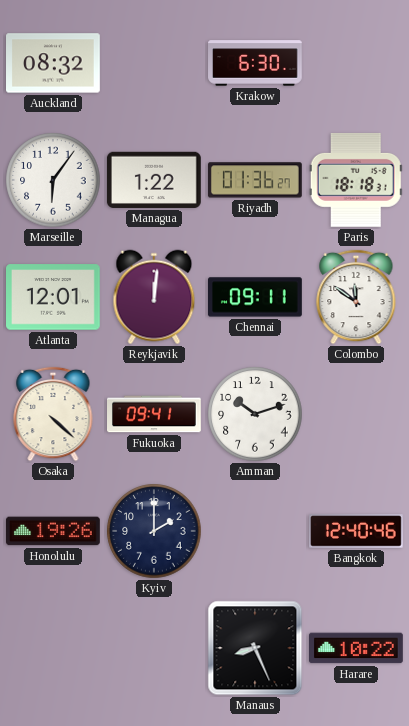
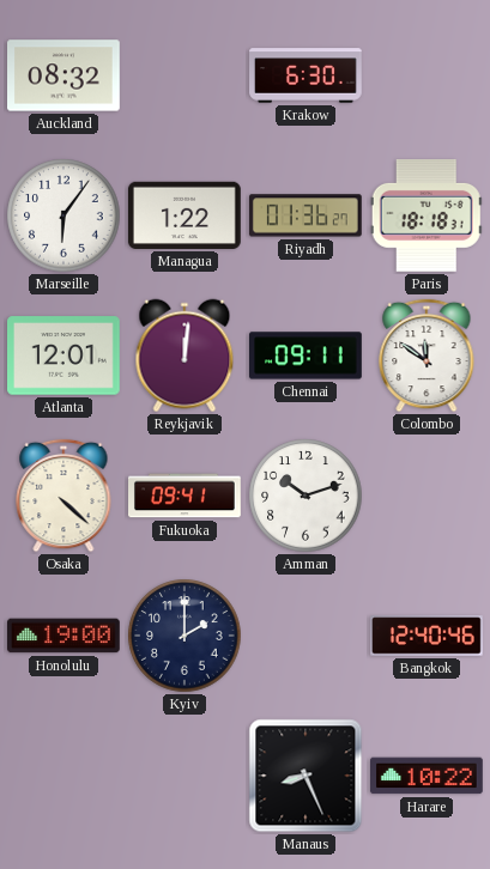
Honolulu: 19:26 -> 19:00 (65, 636)
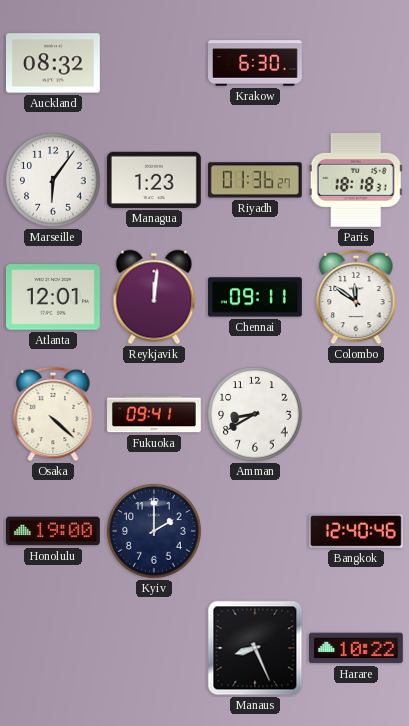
Managua: 1:22 -> 1:23 (154, 180)
Amman: 10:12 -> 8:40 (255, 414)
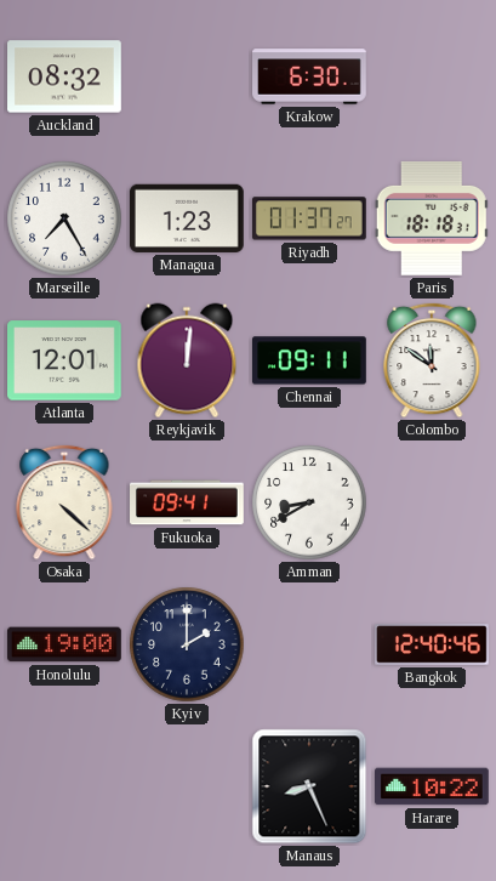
Marseille: 6:06 -> 7:25 (64, 218)
Riyadh: 01:36 -> 01:37 (310, 218)
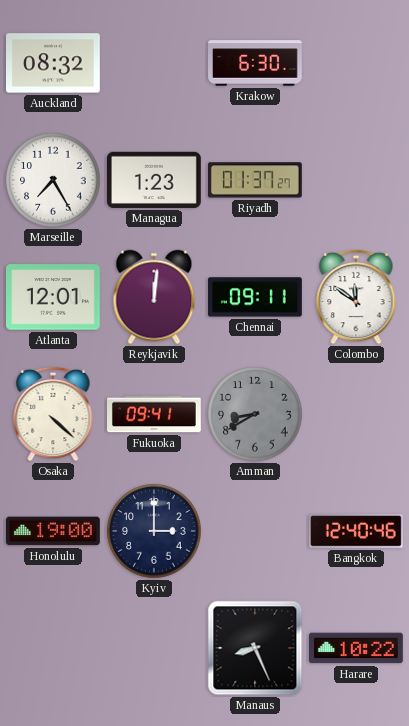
Paris: 18:18 -> none (432, 218)
Amman dial: white -> grey (255, 414)
Kyiv: 2:00 -> 3:00 (154, 531)
